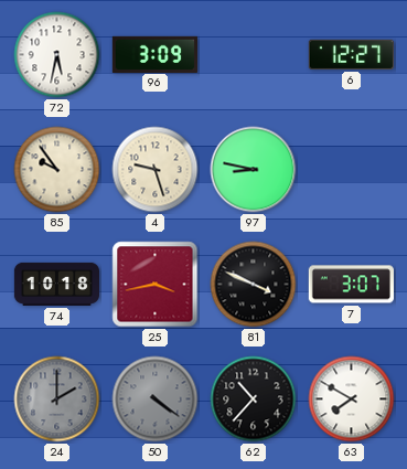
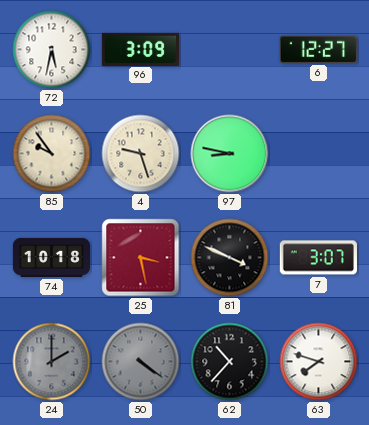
25: 3:43 -> 3:28 (141, 258)
63: 7:50 -> 7:48 (319, 362)
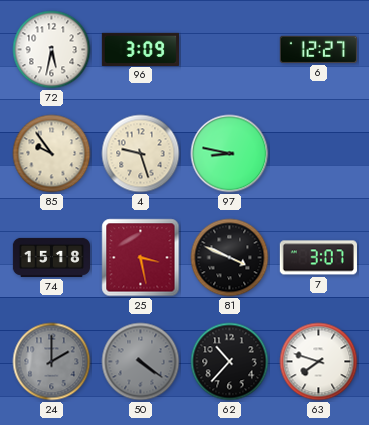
74: 10:18 -> 15:18 (51, 257)
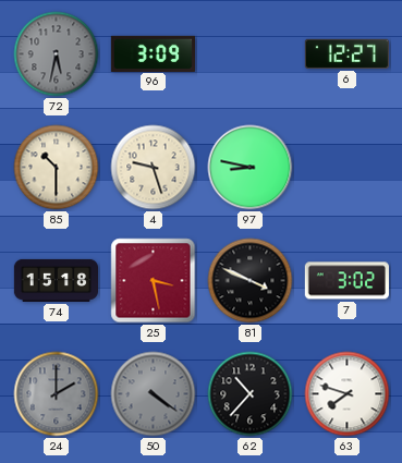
72 dial: white -> grey (57, 54)
85: 9:54 -> 10:30 (57, 168)
7: 3:07 -> 3:02 (346, 281)
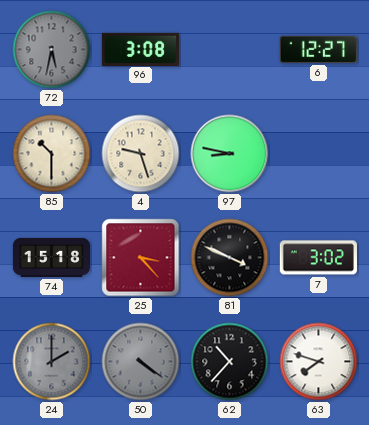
96: 3:09 -> 3:08 (140, 49)
25: 3:28 -> 3:23 (141, 258)
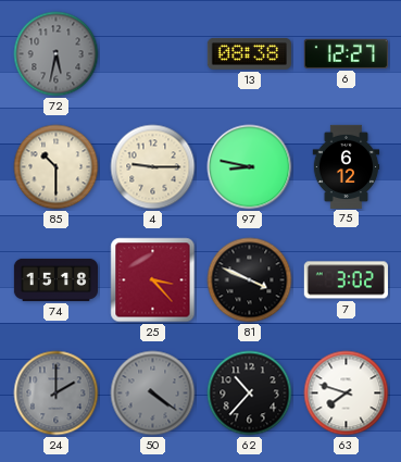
96: 3:08 -> none (140, 49)
13: none -> 08:38 (249, 54)
4: 9:27 -> 9:15 (153, 167)
75: none -> 6:12 (347, 166)
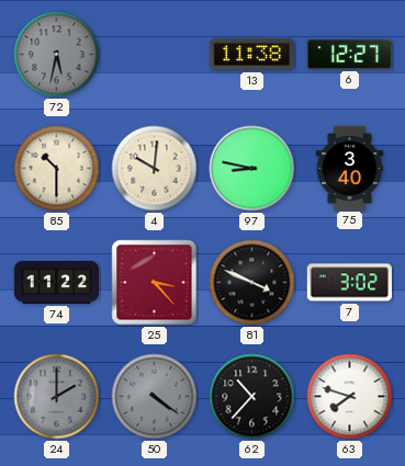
13: 08:38 -> 11:38 (251, 55)
4: 9:15 -> 10:01 (155, 169)
75: 6:12 -> 3:40 (350, 168)
74: 15:18 -> 11:22 (56, 282)
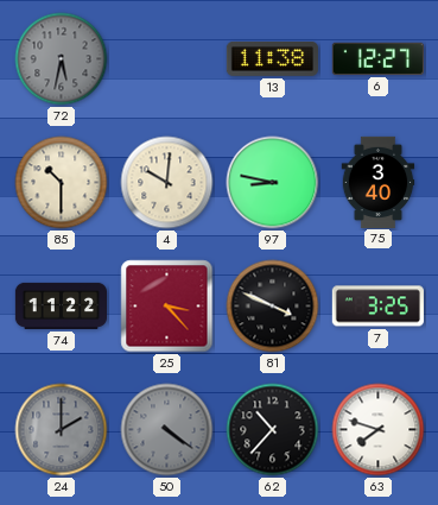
7: 3:02 -> 3:25 (377, 307)
